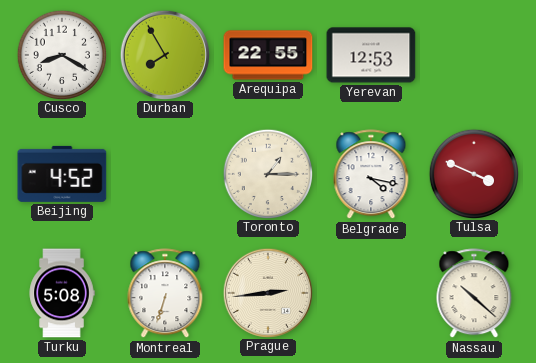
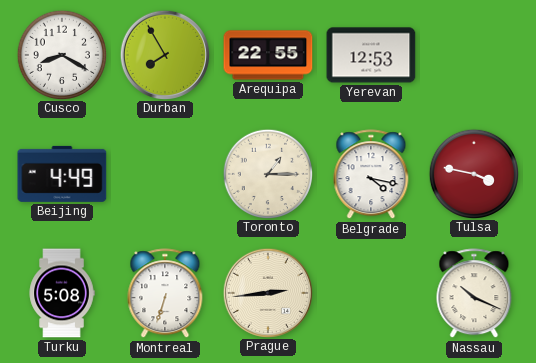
Beijing: 4:52 -> 4:49 (62, 174)
Tulsa: 3:49 -> 3:47 (473, 173)
Nassau: 10:22 -> 10:19 (474, 294)
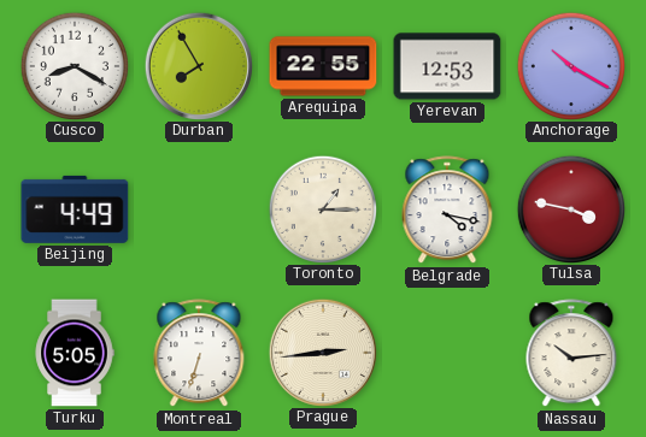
Anchorage: none -> 10:20 (570, 65)
Turku: 5:08 -> 5:05 (75, 353)
Nassau: 10:19 -> 10:14 (571, 354)
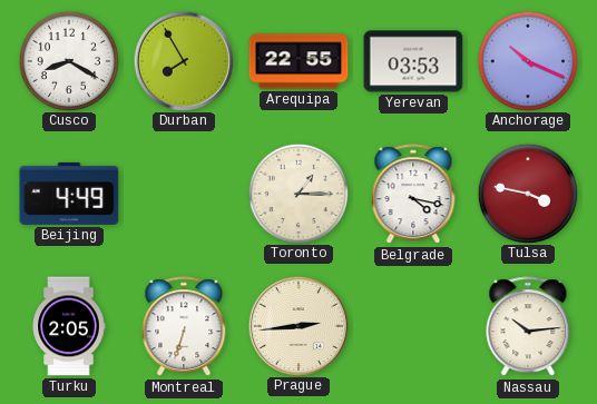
Yerevan: 12:53 -> 03:53 (413, 61)
Anchorage: 10:20 -> 10:19 (527, 60)
Turku: 5:05 -> 2:05 (69, 326)
